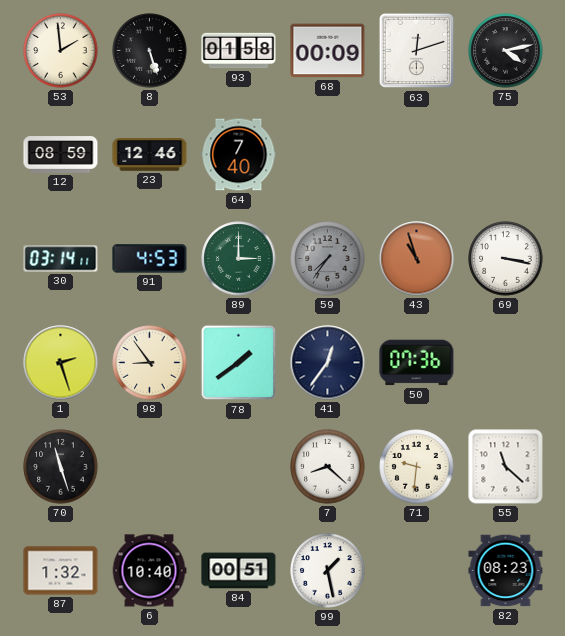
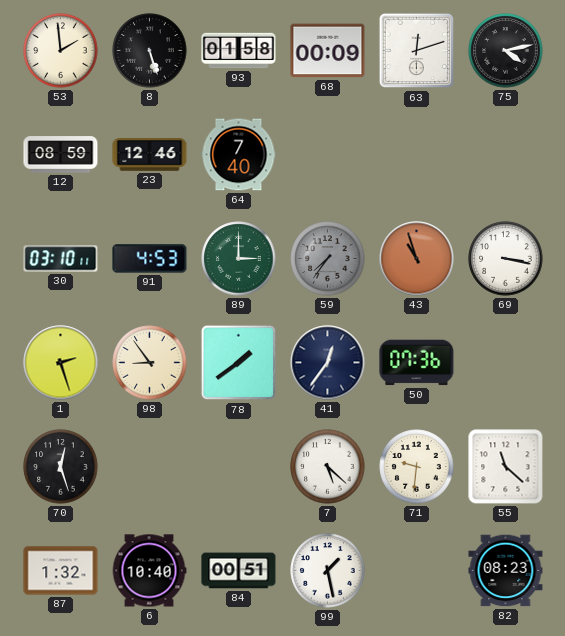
30: 03:14 -> 03:10 (61, 259)
70: 11:27 -> 12:27 (61, 467)
7: 8:22 -> 5:22 (328, 467)
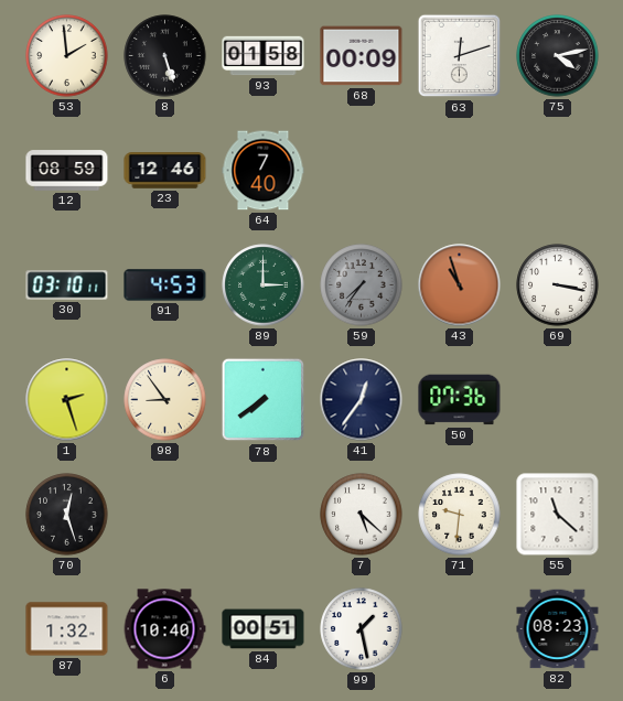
78: 1:39 -> 7:39 (264, 400)
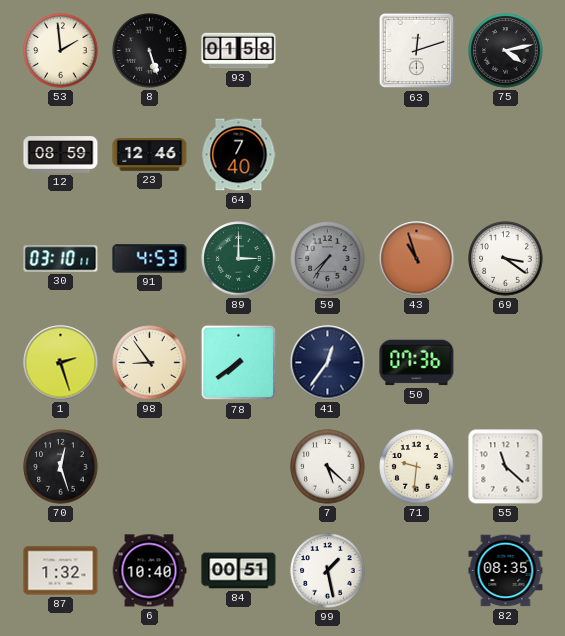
68: 00:09 -> none (362, 56)
69: 3:17 -> 3:21 (506, 259)
82: 08:23 -> 08:35 (506, 571)
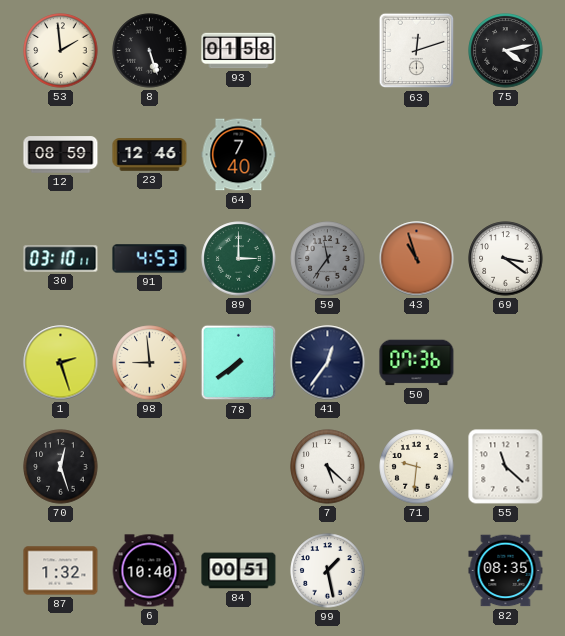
59: 7:36 -> 11:36 (328, 259)
98: 8:54 -> 8:59 (150, 363)
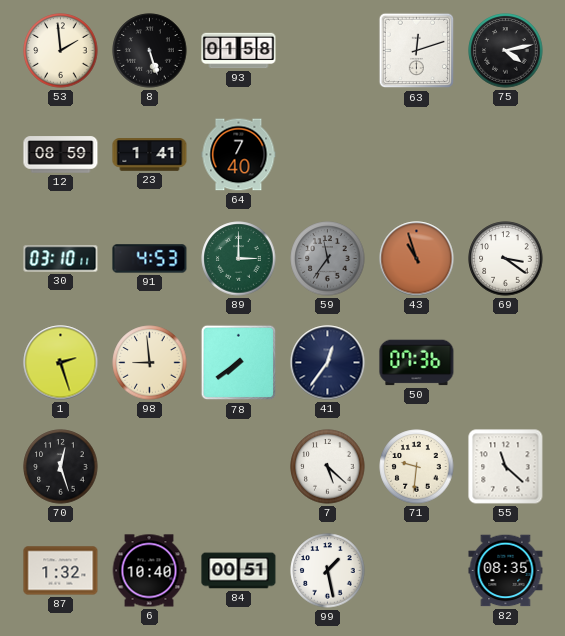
23: 12:46 -> 1:41 (150, 155)
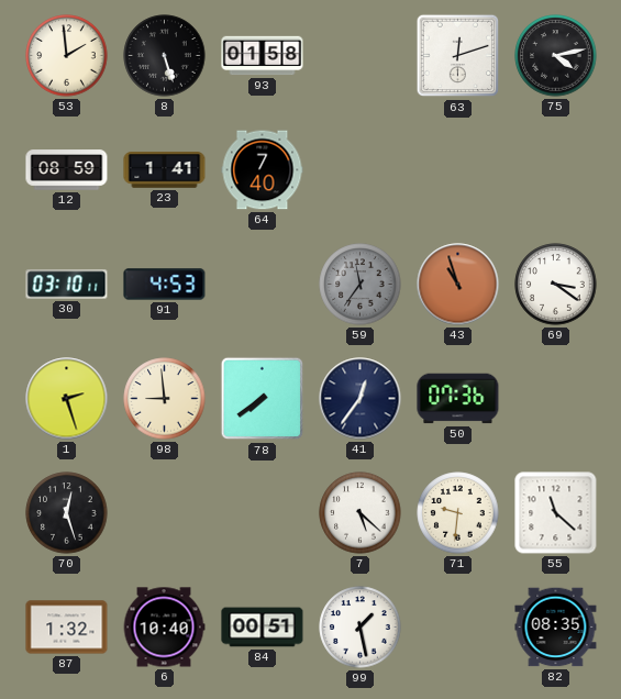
89: 3:00 -> none (239, 259)
